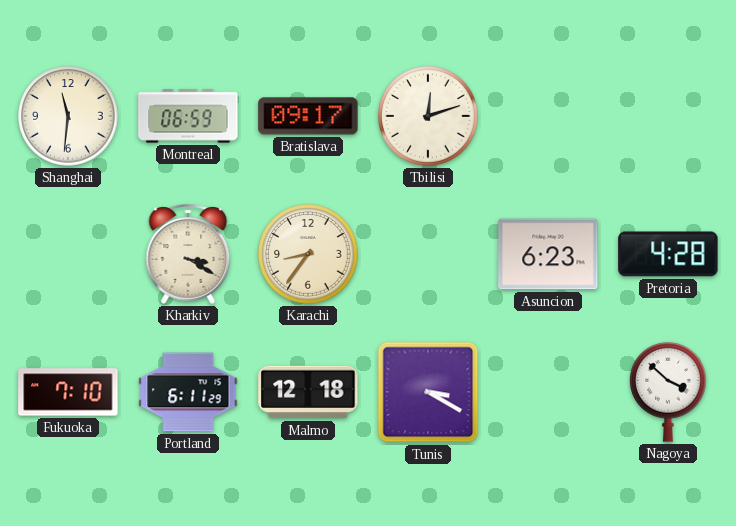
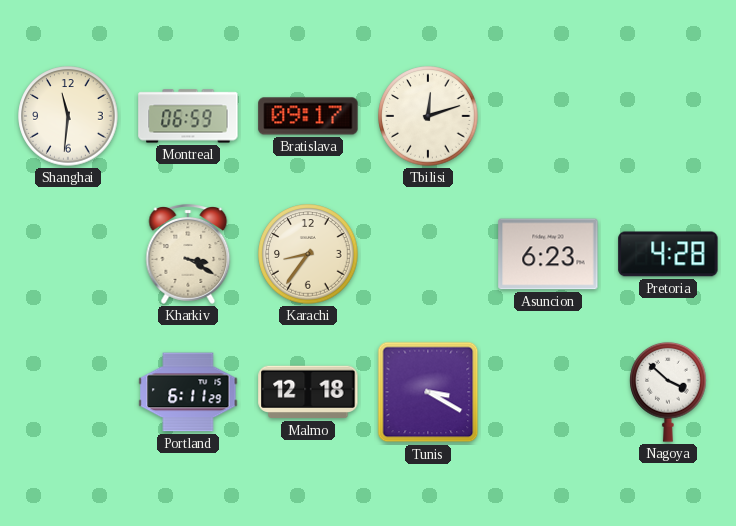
Fukuoka: 7:10 -> none (68, 392)
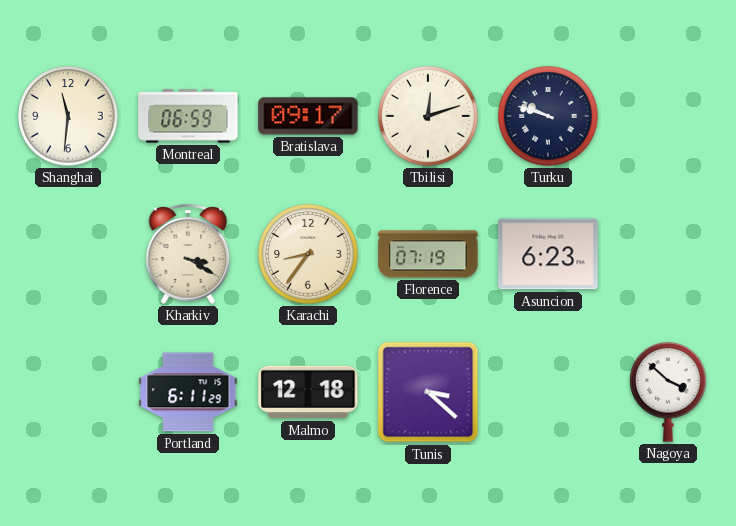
Turku: none -> 9:48 (548, 116)
Florence: none -> 07:19 (428, 254)
Pretoria: 4:28 -> none (668, 254)
Tunis: 3:20 -> 3:22 (428, 392)
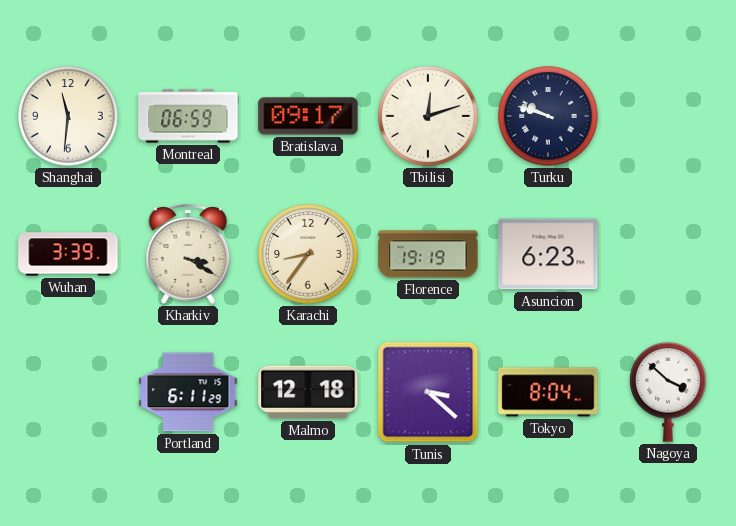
Wuhan: none -> 3:39 (68, 254)
Florence: 07:19 -> 19:19 (428, 254)
Tokyo: none -> 8:04 (548, 392)
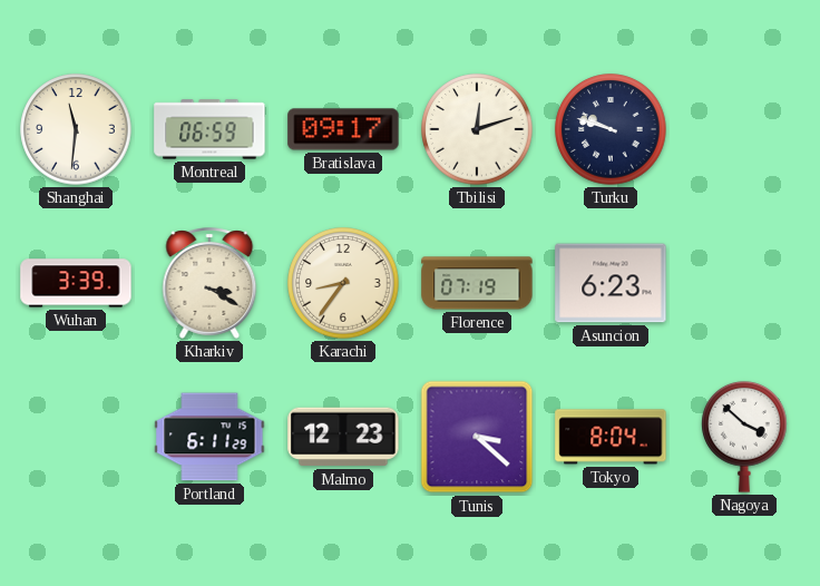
Florence: 19:19 -> 07:19 (477, 283)
Malmo: 12:18 -> 12:23 (343, 437)
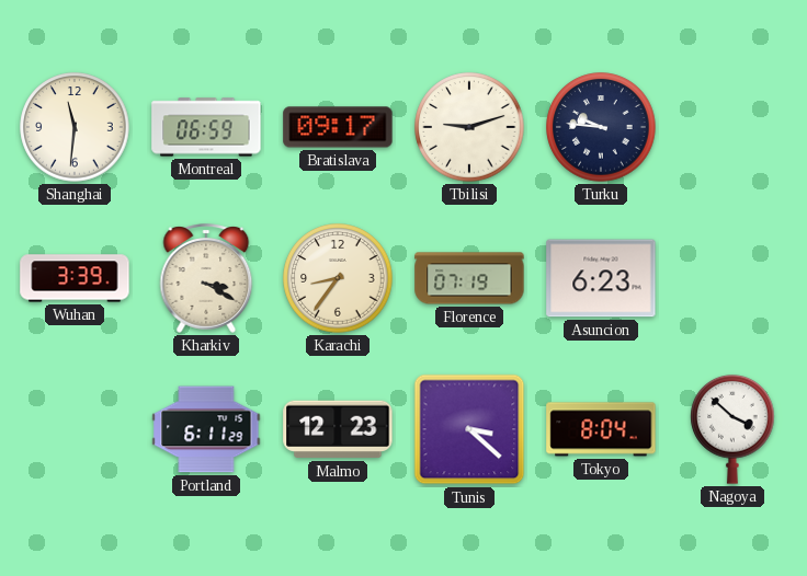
Tbilisi: 12:12 -> 9:12 (469, 127)
Turku: 9:48 -> 9:46 (601, 127)
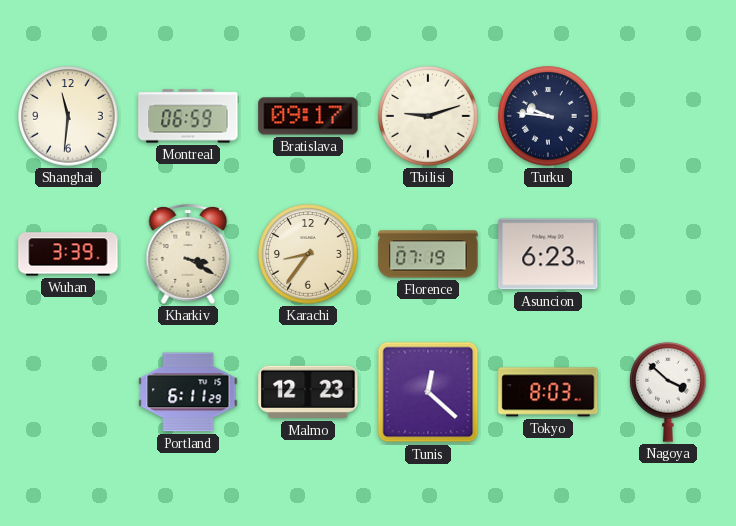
Tunis: 3:22 -> 12:22 (428, 392)
Tokyo: 8:04 -> 8:03 (548, 392)
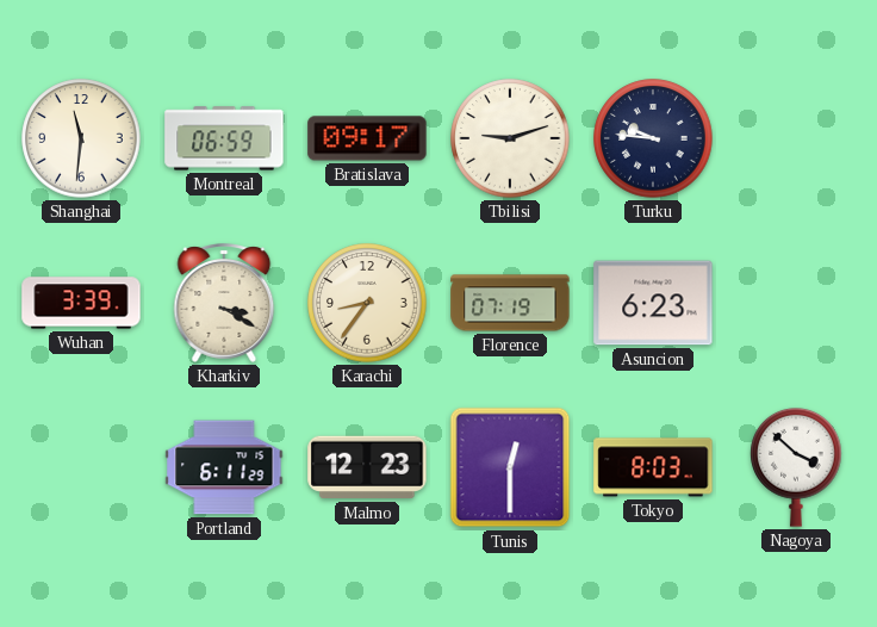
Tunis: 12:22 -> 12:30 (510, 467)
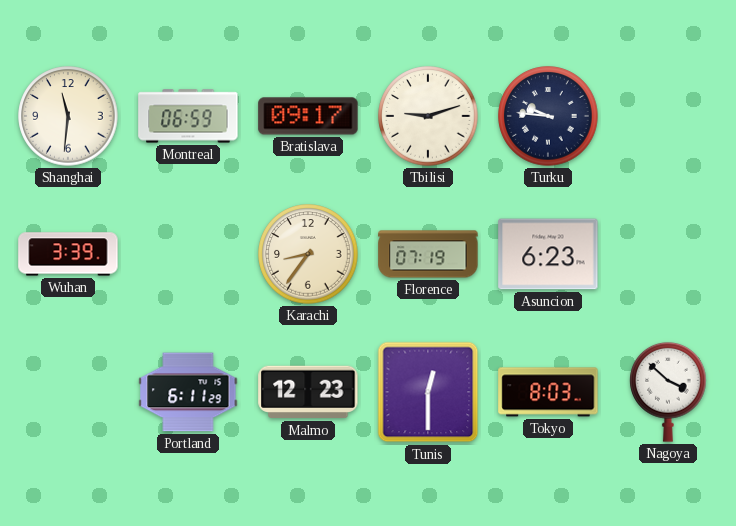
Kharkiv: 3:20 -> none (224, 303)
